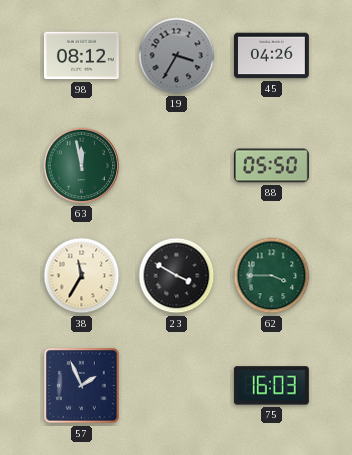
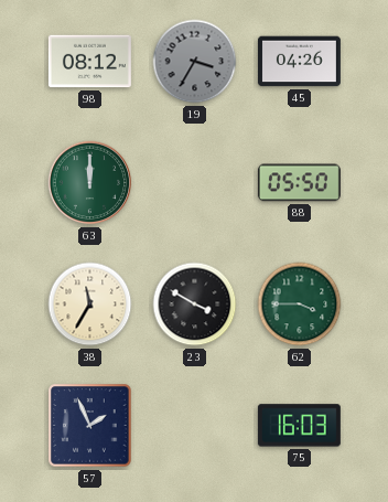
63: 11:58 -> 12:00 (90, 183)
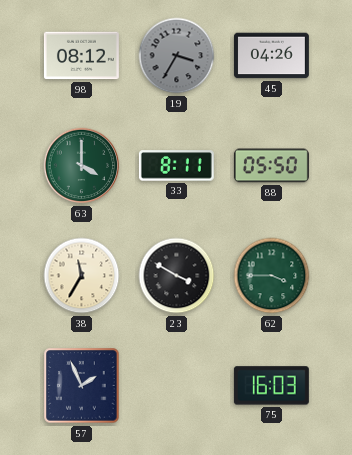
63: 12:00 -> 4:00 (82, 166)
33: none -> 8:11 (176, 166)
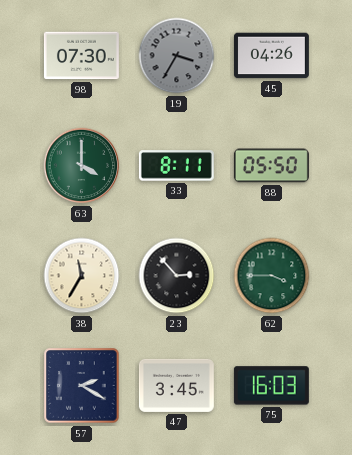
98: 08:12 -> 07:30 (81, 56)
23: 3:50 -> 2:53 (177, 276)
57: 1:56 -> 2:20 (82, 386)
47: none -> 3:45 (176, 385)
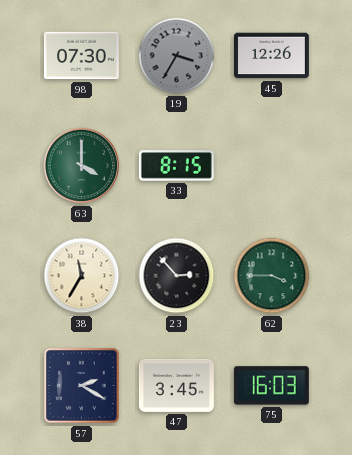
45: 04:26 -> 12:26 (271, 56)
33: 8:11 -> 8:15 (176, 166)
88: 05:50 -> none (271, 166)
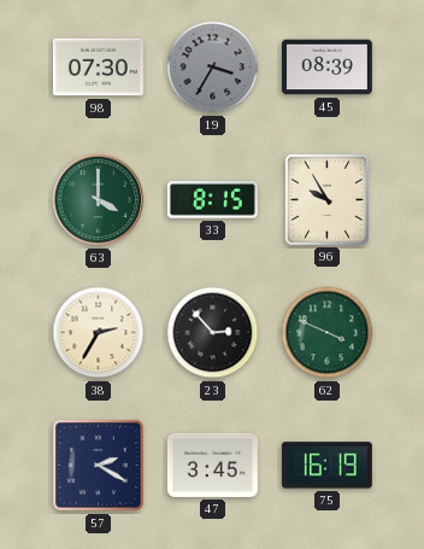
45: 12:26 -> 08:39 (326, 68)
96: none -> 9:55 (326, 199)
38: 11:35 -> 2:35 (99, 333)
62: 3:45 -> 3:49 (328, 333)
75: 16:03 -> 16:19 (326, 466)
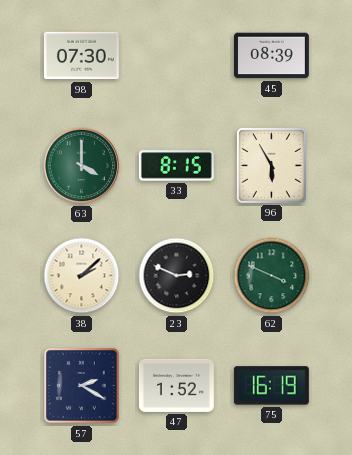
19: 3:35 -> none (213, 68)
96: 9:55 -> 5:55 (271, 165)
38: 2:35 -> 2:08 (82, 276)
23: 2:53 -> 2:49 (177, 276)
47: 3:45 -> 1:52 (176, 385)
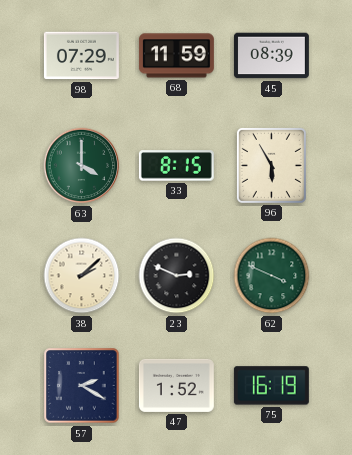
98: 07:30 -> 07:29 (81, 56)
68: none -> 11:59 (176, 56)
